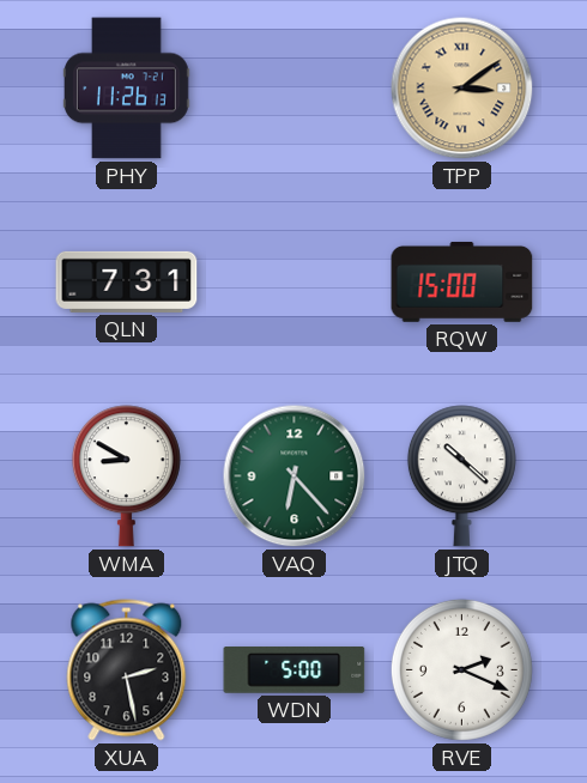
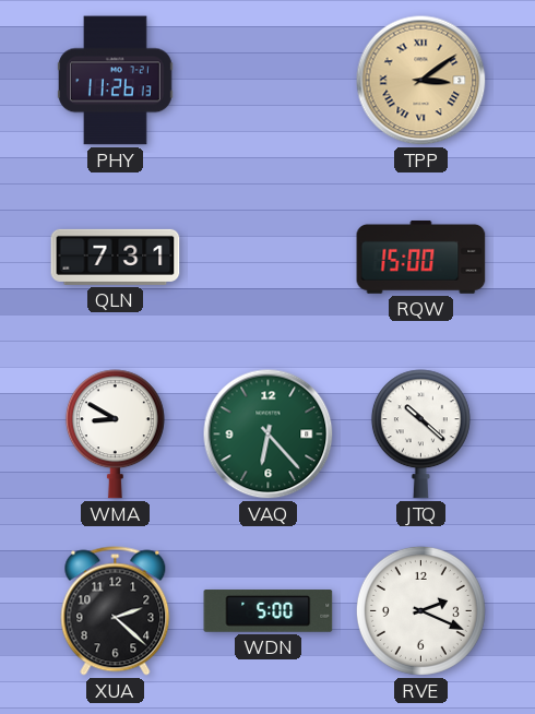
XUA: 2:28 -> 2:22 (116, 611)
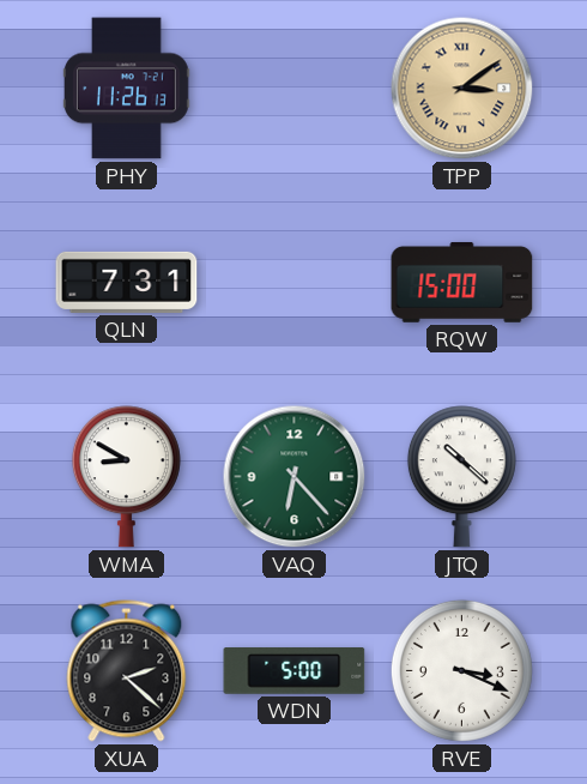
RVE: 2:19 -> 3:19 (461, 670)
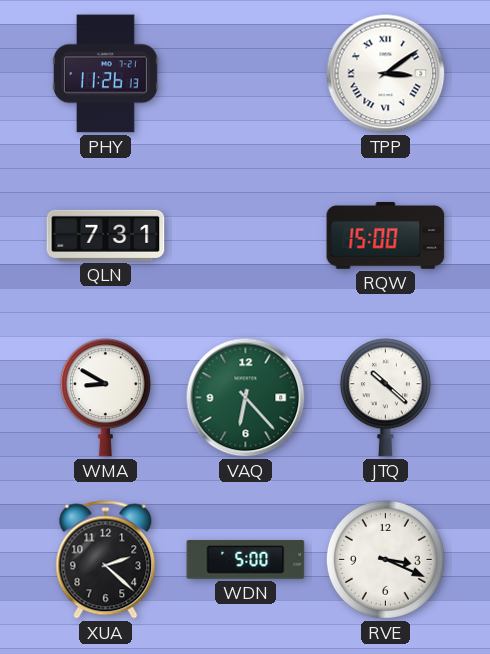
TPP dial: champagne -> white (386, 74)
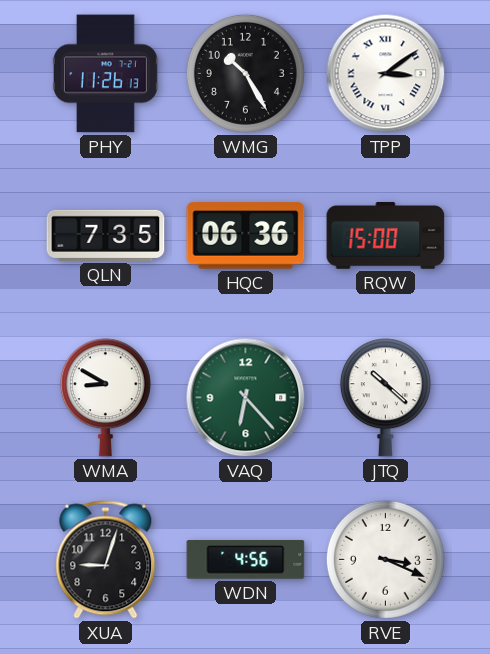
WMG: none -> 10:25 (245, 73)
QLN: 7:31 -> 7:35 (106, 235)
HQC: none -> 06:36 (246, 236)
XUA: 2:22 -> 9:03 (106, 560)
WDN: 5:00 -> 4:56 (246, 560)
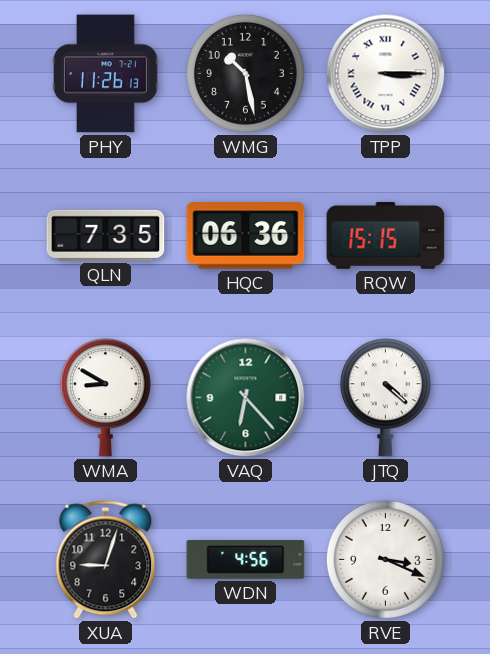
WMG: 10:25 -> 10:28 (245, 73)
TPP: 3:09 -> 3:15 (386, 74)
RQW: 15:00 -> 15:15 (386, 236)
JTQ: 10:22 -> 4:22 (385, 398)
